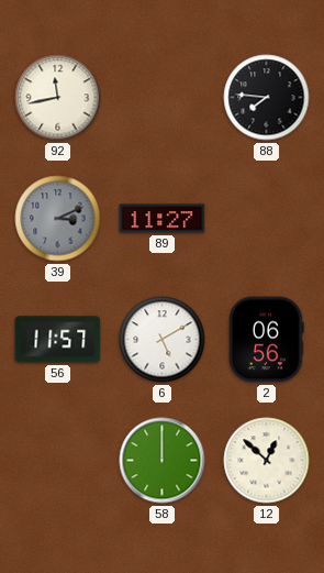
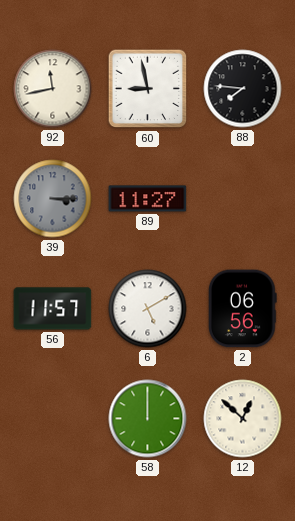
60: none -> 8:58 (148, 89)
39: 3:11 -> 3:15 (53, 199)
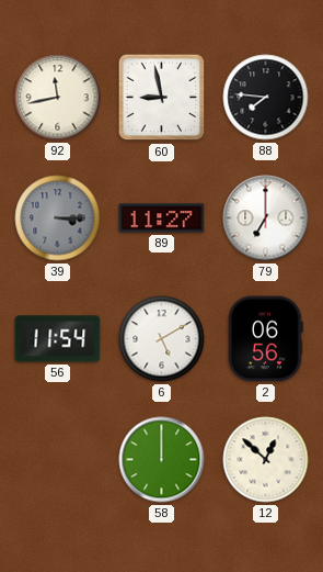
79: none -> 7:00 (266, 218)
56: 11:57 -> 11:54 (58, 339)
